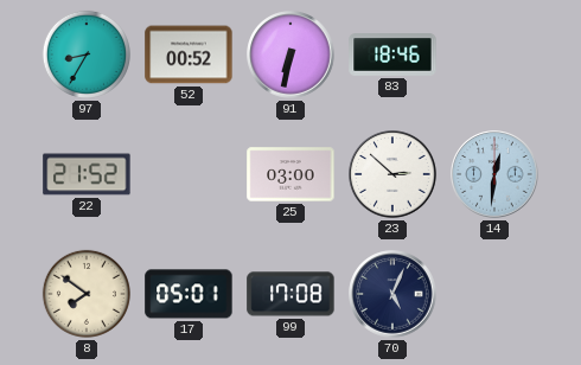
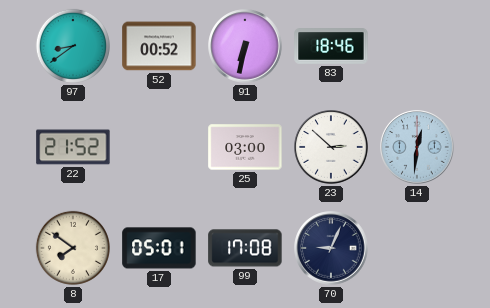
97: 8:35 -> 8:39 (73, 46)
70: 5:04 -> 9:04 (331, 248)
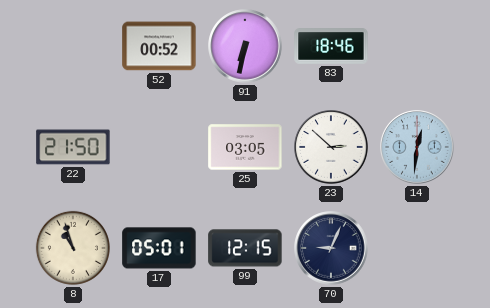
97: 8:39 -> none (73, 46)
22: 21:52 -> 21:50 (73, 147)
25: 03:00 -> 03:05 (245, 147)
8: 7:51 -> 10:57 (73, 248)
99: 17:08 -> 12:15 (245, 248)
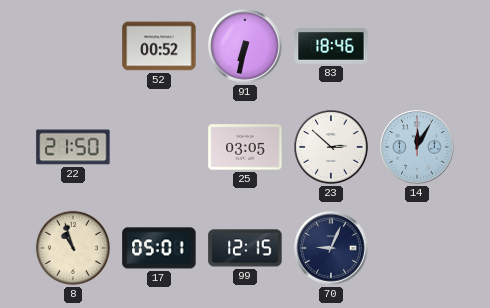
14: 12:31 -> 12:05 (417, 147)
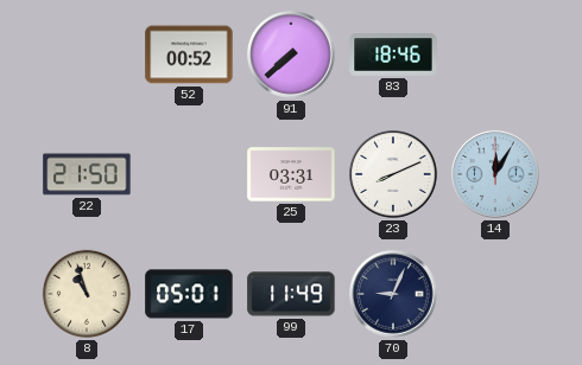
91: 6:32 -> 7:38 (291, 55)
25: 03:05 -> 03:31 (291, 174)
23: 2:52 -> 8:11 (393, 174)
99: 12:15 -> 11:49 (291, 294)
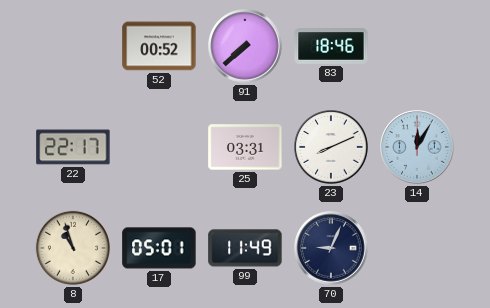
22: 21:50 -> 22:17 (73, 147)
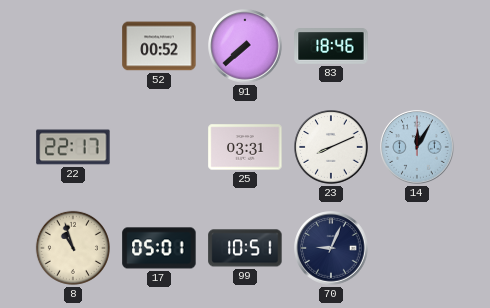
99: 11:49 -> 10:51 (245, 248)
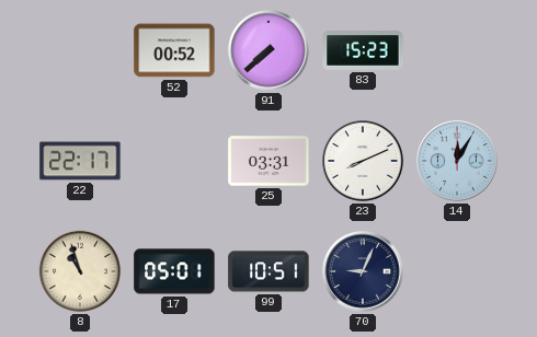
83: 18:46 -> 15:23 (363, 50)
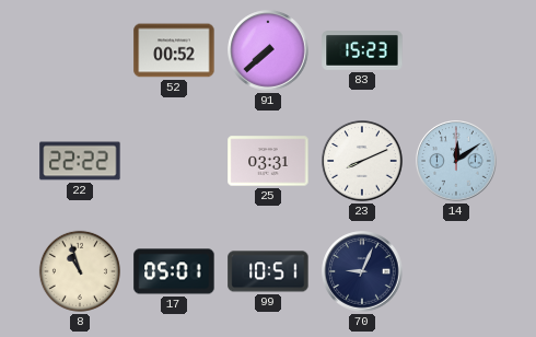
22: 22:17 -> 22:22 (80, 161)
14: 12:05 -> 12:09 (456, 161)
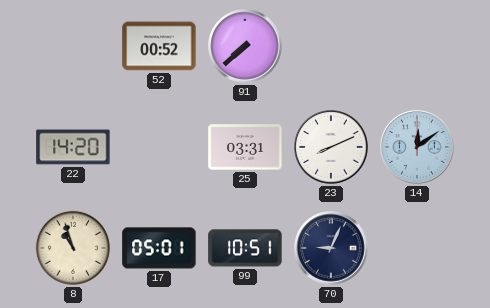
83: 15:23 -> none (362, 50)
22: 22:22 -> 14:20 (73, 147)
